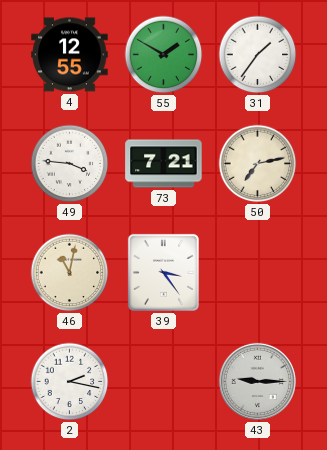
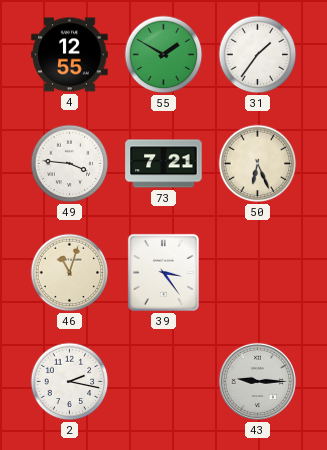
50: 7:13 -> 6:26 (258, 164)
46: 11:02 -> 11:03 (70, 273)
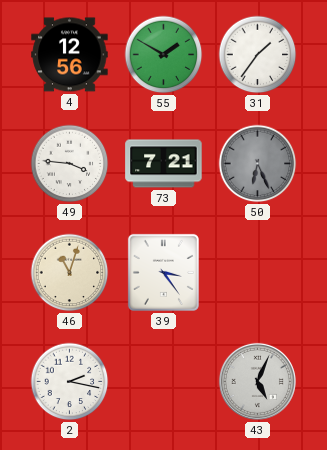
4: 12:55 -> 12:56 (70, 55)
50 dial: cream -> grey (258, 164)
43: 9:15 -> 5:04 (257, 381)
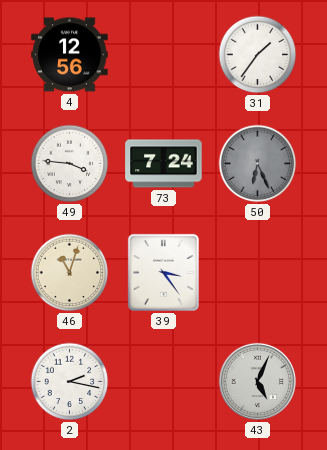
55: 1:50 -> none (164, 55)
73: 7:21 -> 7:24 (164, 164)
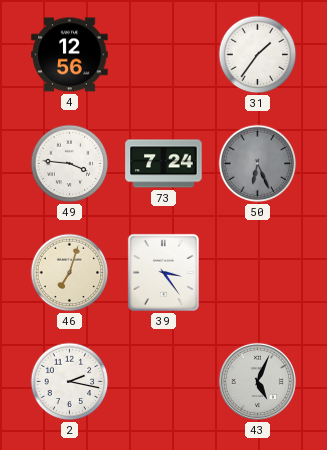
46: 11:03 -> 7:03 (70, 273)
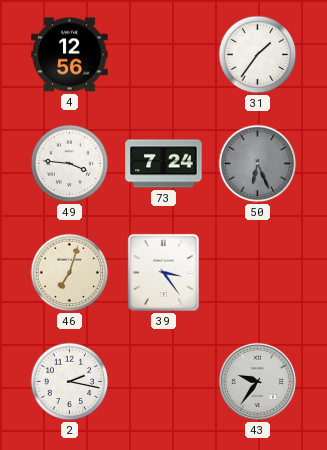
43: 5:04 -> 9:36 (257, 381)
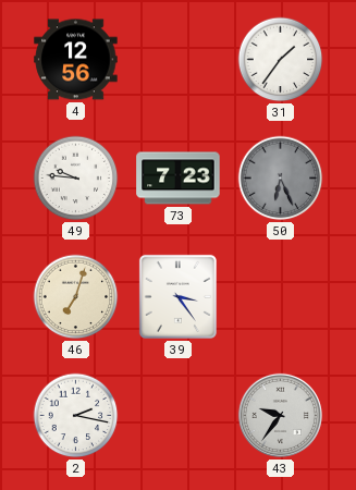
49: 3:46 -> 9:46 (76, 179)
73: 7:24 -> 7:23 (179, 179)
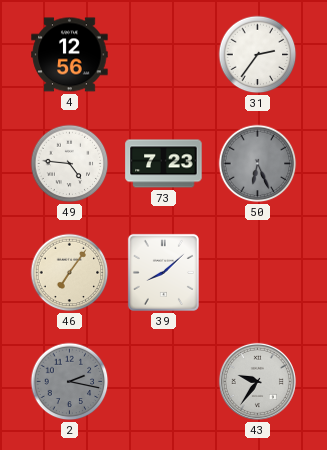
31: 1:36 -> 2:36 (258, 55)
49: 9:46 -> 4:46 (70, 164)
46: 7:03 -> 7:06 (70, 273)
39: 3:24 -> 8:08 (163, 272)
2 dial: white -> grey (70, 382)
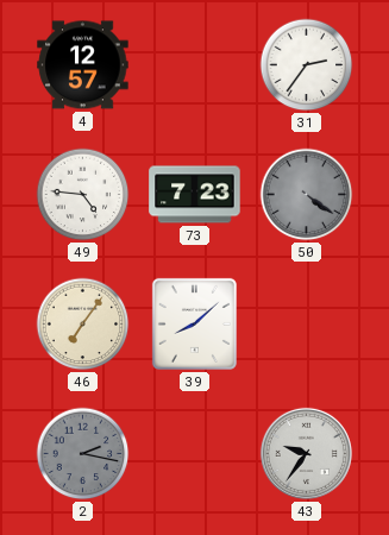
4: 12:56 -> 12:57 (83, 65)
50: 6:26 -> 4:21 (307, 195)
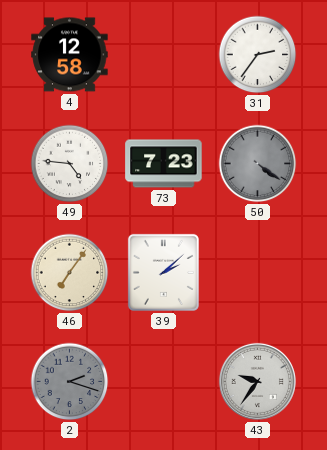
4: 12:57 -> 12:58 (70, 55)
39: 8:08 -> 2:08 (163, 272)
2: 2:17 -> 2:18 (70, 382)
